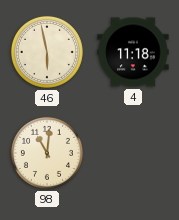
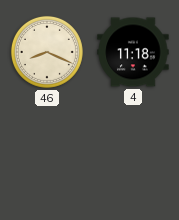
46: 5:58 -> 8:19 (47, 52)
98: 11:01 -> none (47, 153)
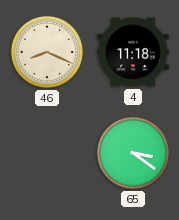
65: none -> 3:21 (133, 153)
